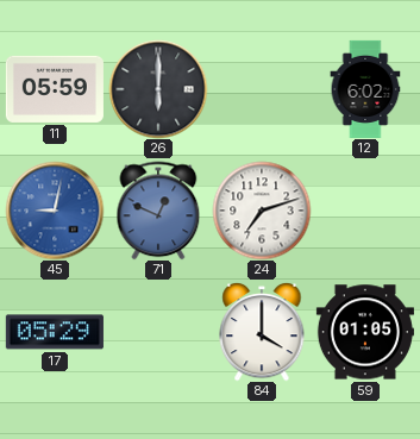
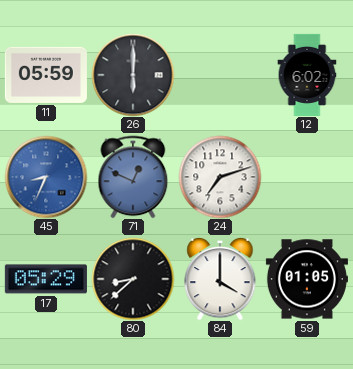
45: 9:02 -> 8:34 (46, 177)
80: none -> 8:38 (133, 279)
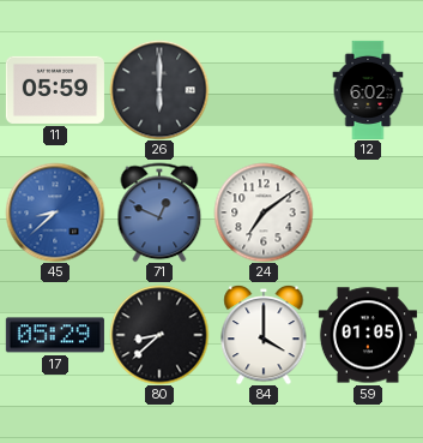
45: 8:34 -> 8:38 (55, 212)
24: 7:12 -> 7:09 (264, 212)
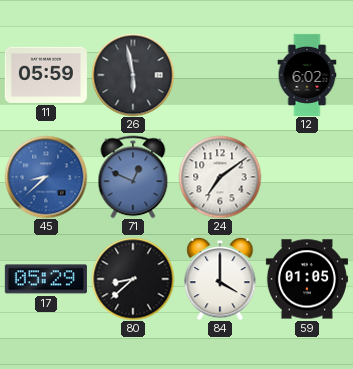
26: 6:00 -> 5:58 (133, 75)
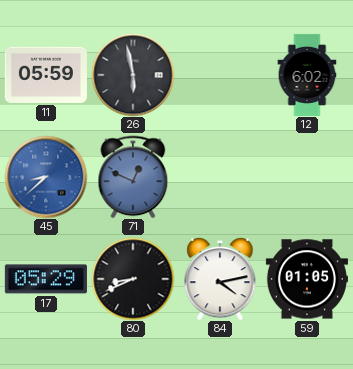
24: 7:09 -> none (220, 177)
80: 8:38 -> 8:41 (133, 279)
84: 4:00 -> 4:13 (220, 279)
